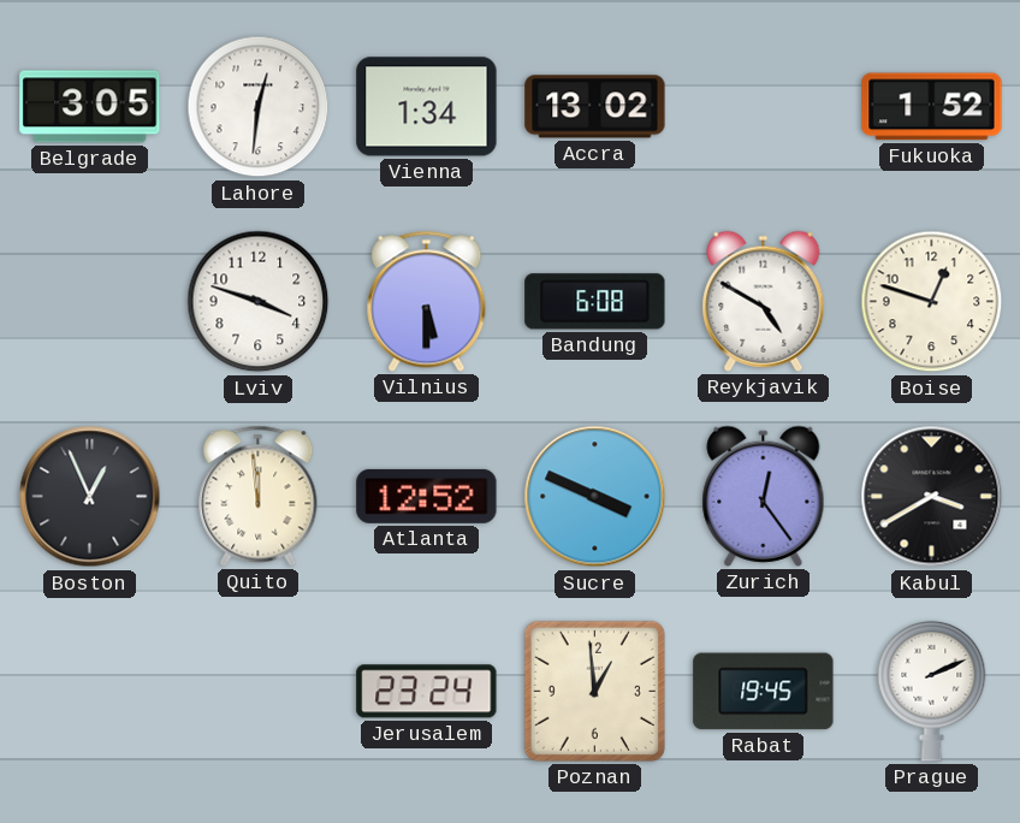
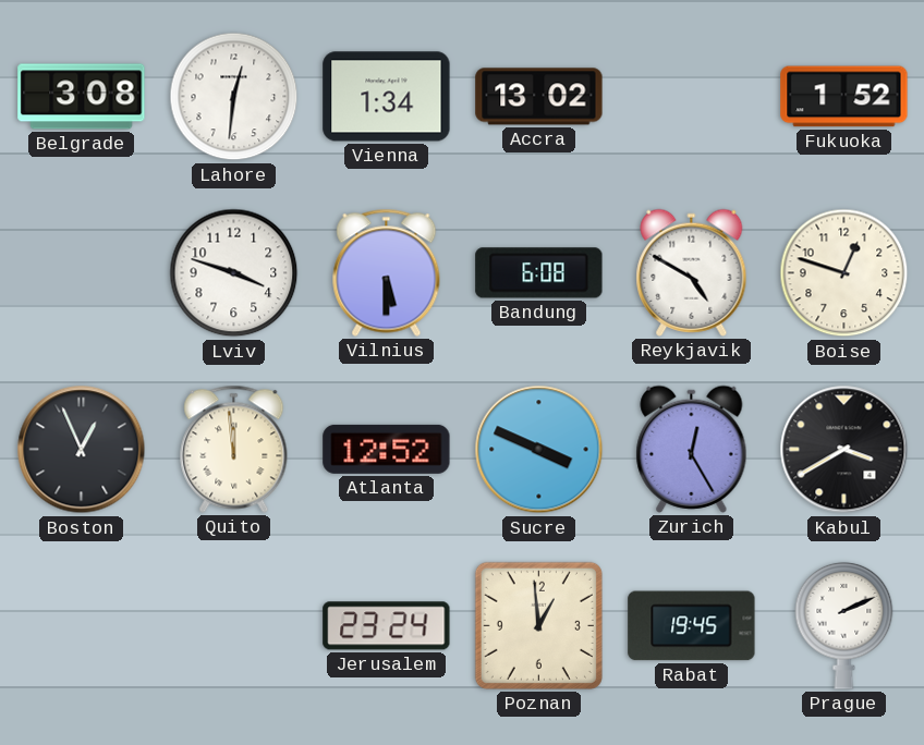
Belgrade: 3:05 -> 3:08 (82, 97)
Zurich: 12:24 -> 12:25 (692, 449)
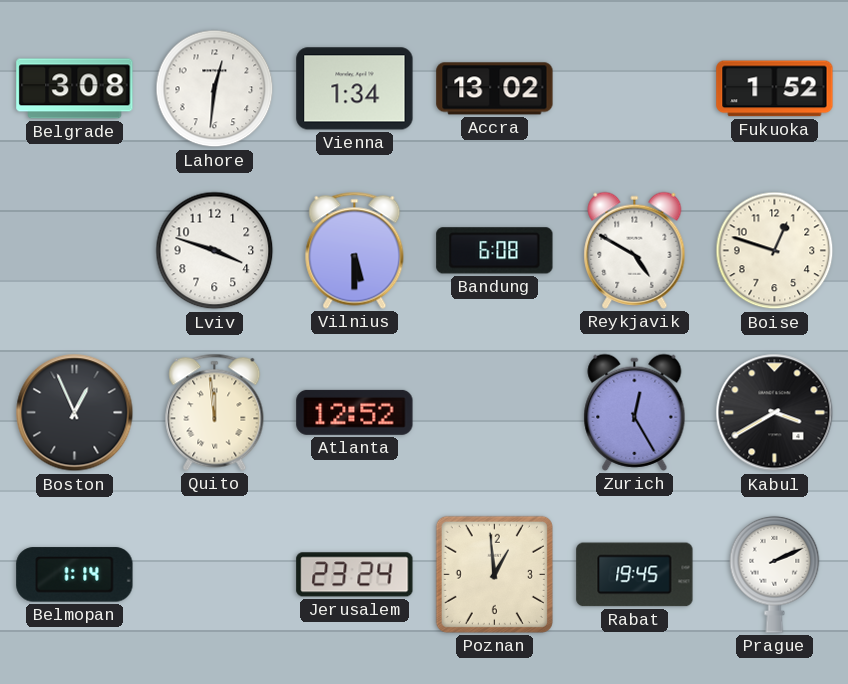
Sucre: 3:49 -> none (539, 450)
Belmopan: none -> 1:14 (75, 575)
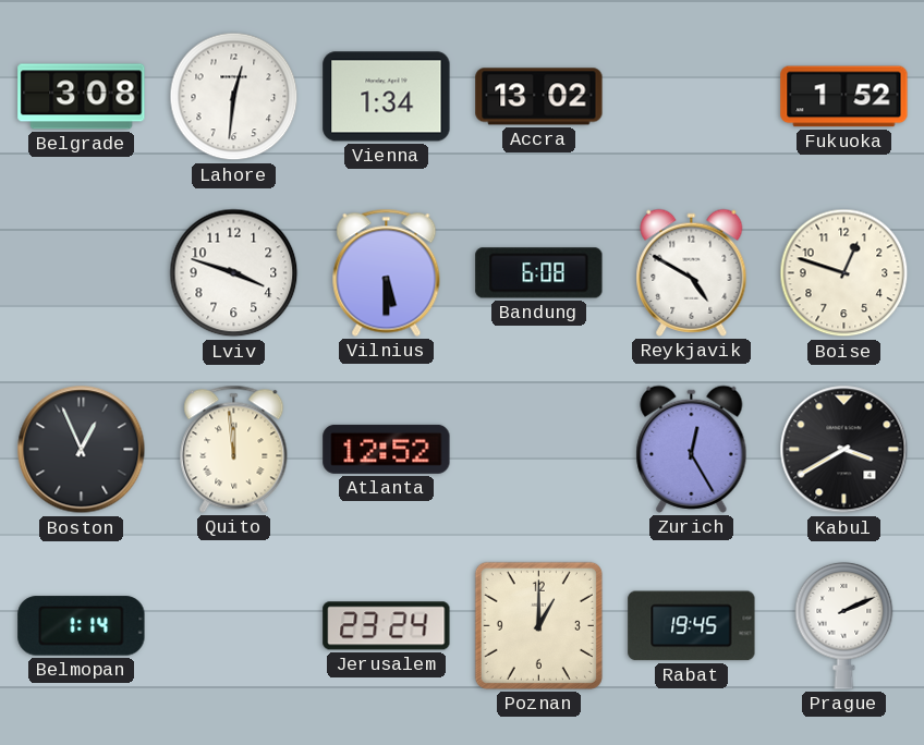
Poznan: 12:59 -> 1:00 (538, 625)
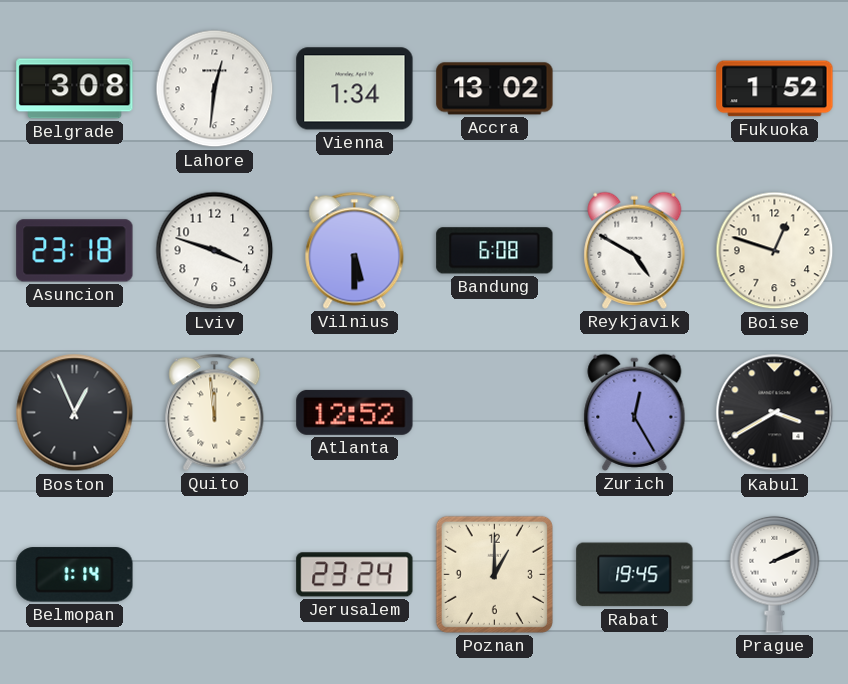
Asuncion: none -> 23:18 (75, 251)
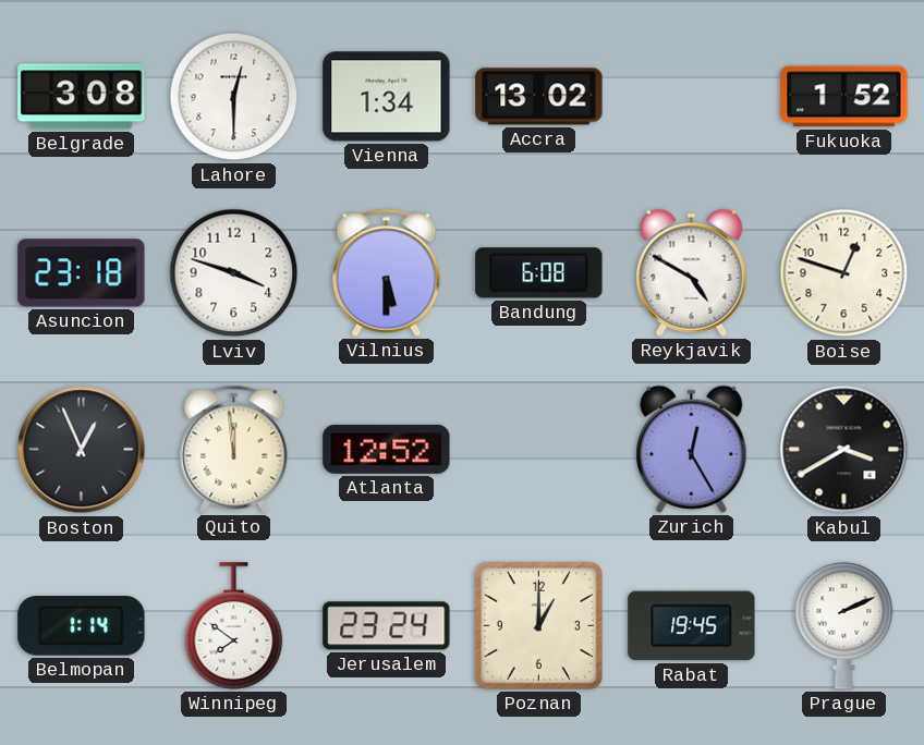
Lahore: 12:31 -> 12:30 (234, 97)
Winnipeg: none -> 7:51 (234, 626)
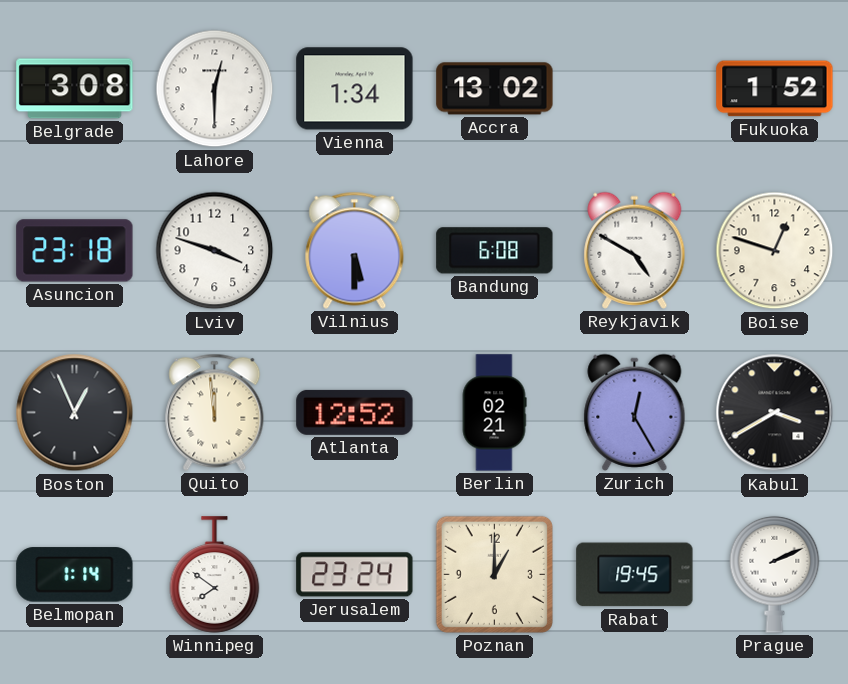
Berlin: none -> 02:21 (494, 413)
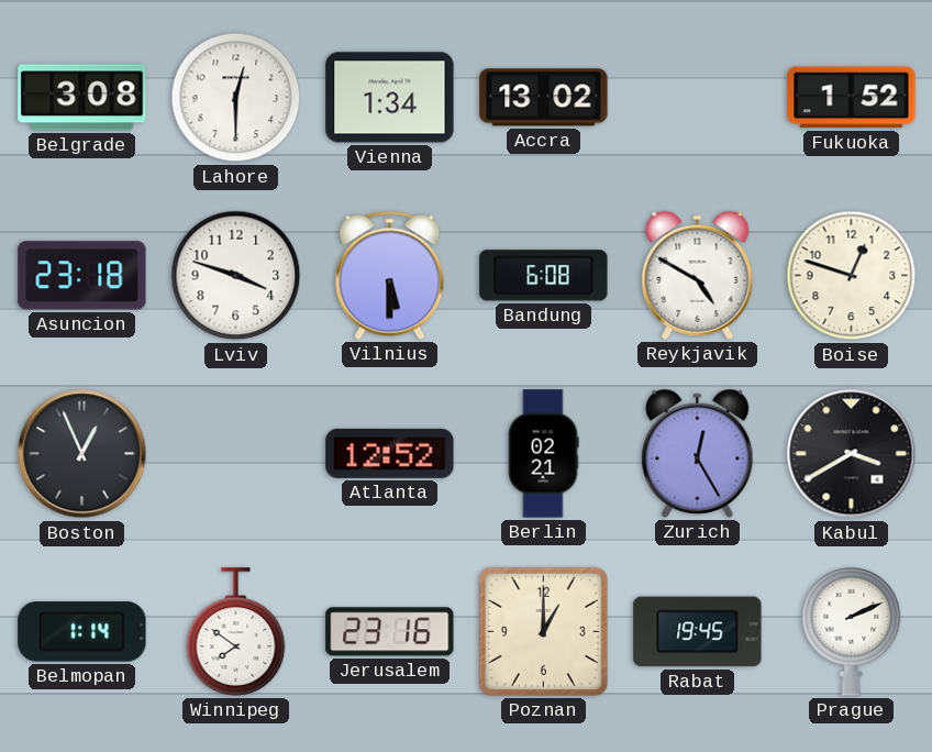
Quito: 11:59 -> none (215, 412)
Jerusalem: 23:24 -> 23:16 (390, 632)
